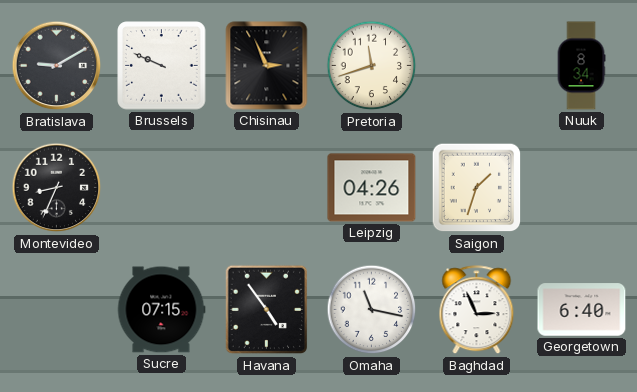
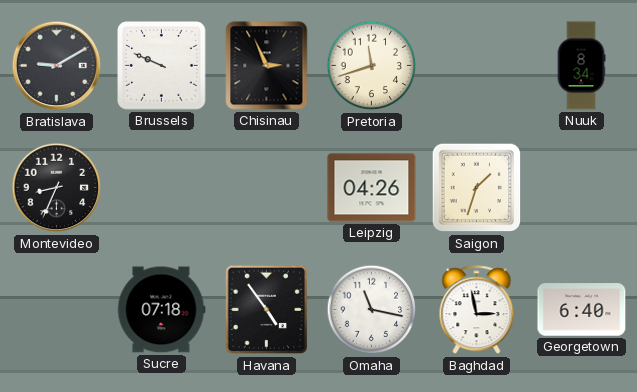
Sucre: 07:15 -> 07:18 (161, 310)
Baghdad: 2:56 -> 2:58 (477, 310)
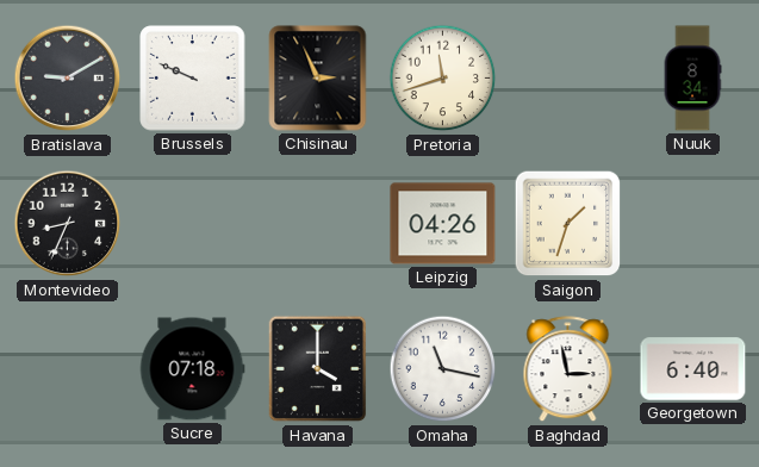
Havana: 4:54 -> 4:00 (318, 369)
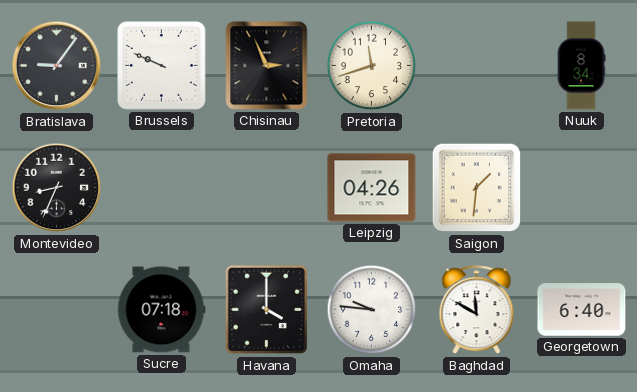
Bratislava: 9:10 -> 9:06 (57, 66)
Saigon: 1:33 -> 1:31 (477, 188)
Omaha: 11:17 -> 9:46 (372, 310)
Baghdad: 2:58 -> 11:50 (477, 310)
